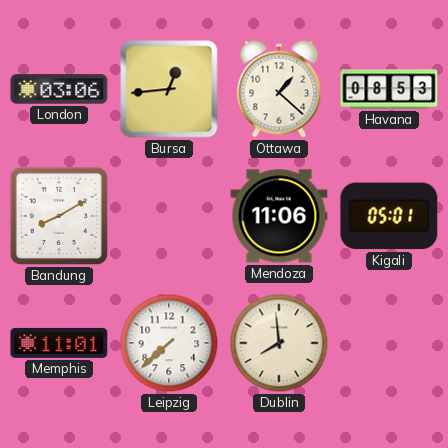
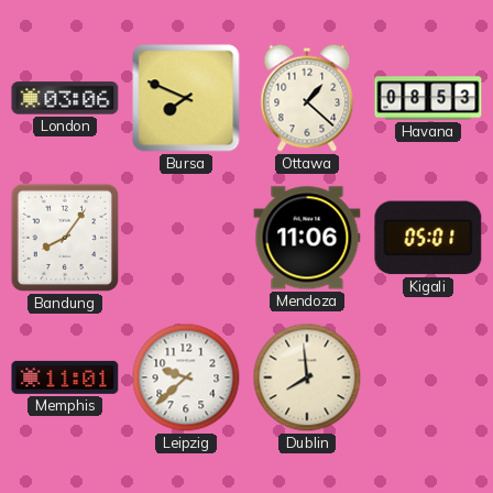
Bursa: 12:44 -> 7:49 (186, 98)
Bandung: 8:10 -> 8:06 (65, 238)
Leipzig: 7:38 -> 9:38 (186, 377)
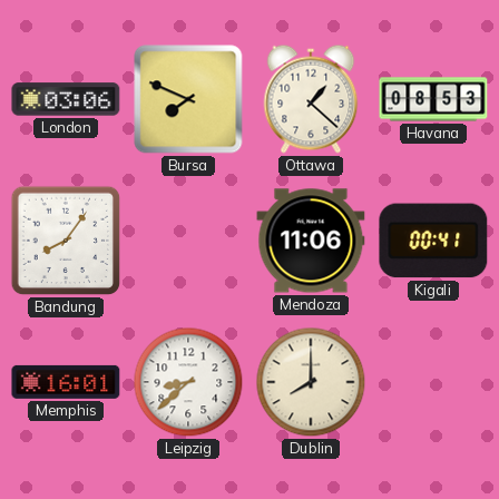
Kigali: 05:01 -> 00:41 (433, 241)
Memphis: 11:01 -> 16:01 (66, 382)
Leipzig: 9:38 -> 8:38 (188, 382)
Dublin: 7:59 -> 8:00 (311, 382)
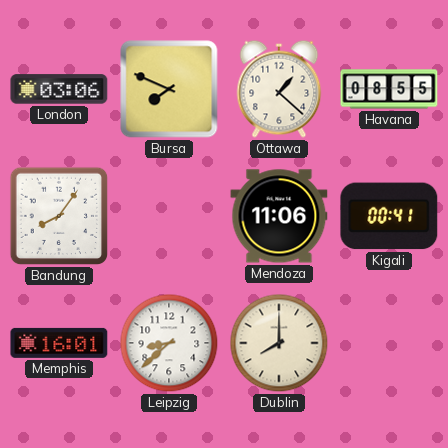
Havana: 08:53 -> 08:55 (389, 89)
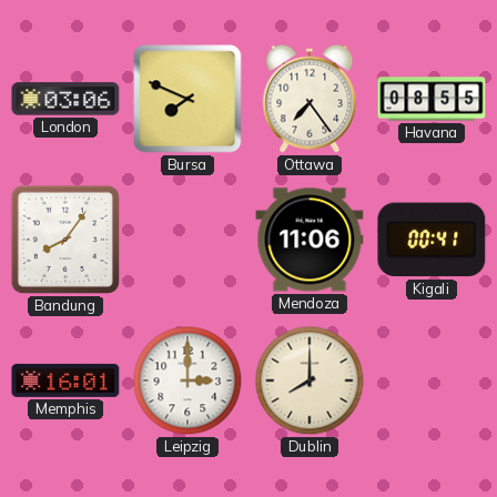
Ottawa: 1:22 -> 7:24 (310, 99)
Leipzig: 8:38 -> 3:00 (187, 381)
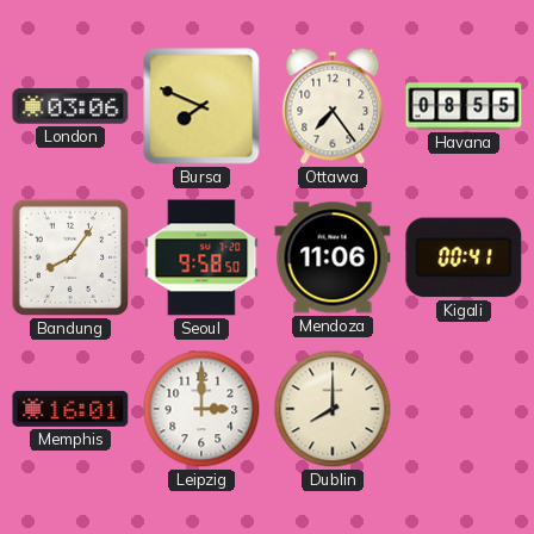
Seoul: none -> 9:58 (201, 257)
